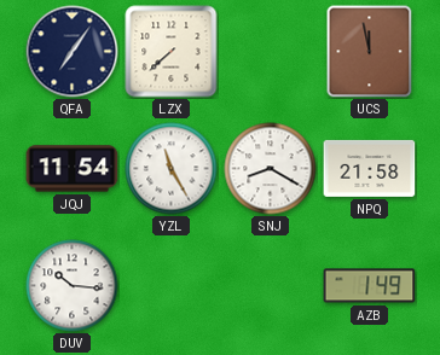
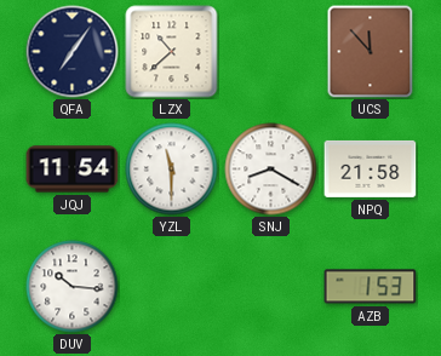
LZX: 7:38 -> 10:38 (172, 52)
UCS: 11:58 -> 11:53 (371, 52)
YZL: 11:25 -> 11:30 (172, 170)
AZB: 1:49 -> 1:53 (371, 287)
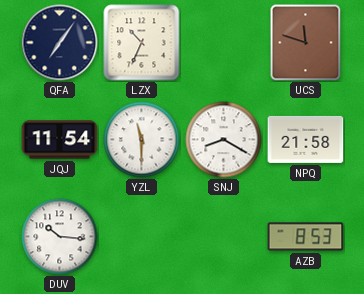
LZX: 10:38 -> 10:34 (142, 43)
UCS: 11:53 -> 11:48 (306, 43)
AZB: 1:53 -> 8:53 (306, 237)
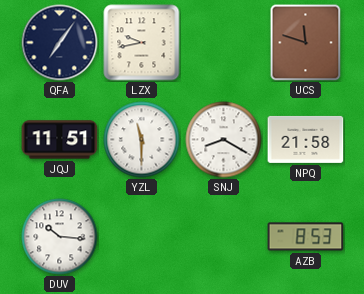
LZX: 10:34 -> 9:43 (142, 43)
JQJ: 11:54 -> 11:51 (60, 140)
